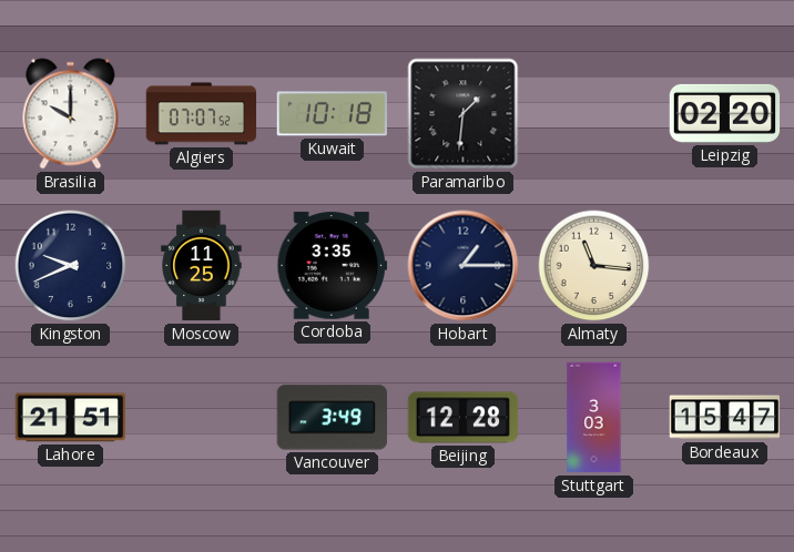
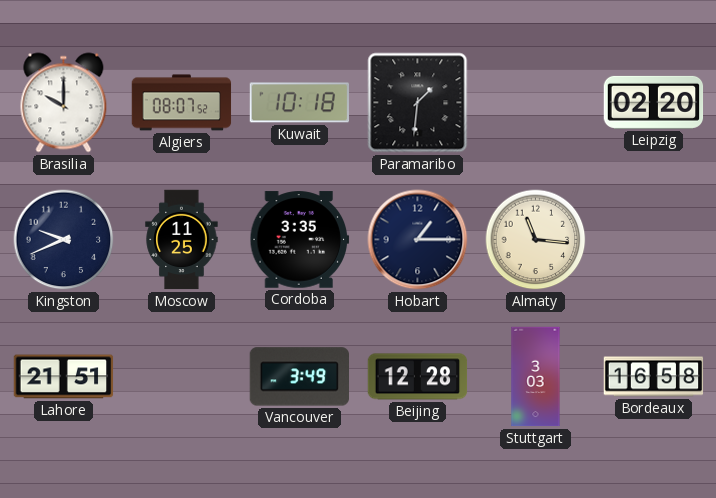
Algiers: 07:07 -> 08:07 (182, 103)
Bordeaux: 15:47 -> 16:58 (654, 377)
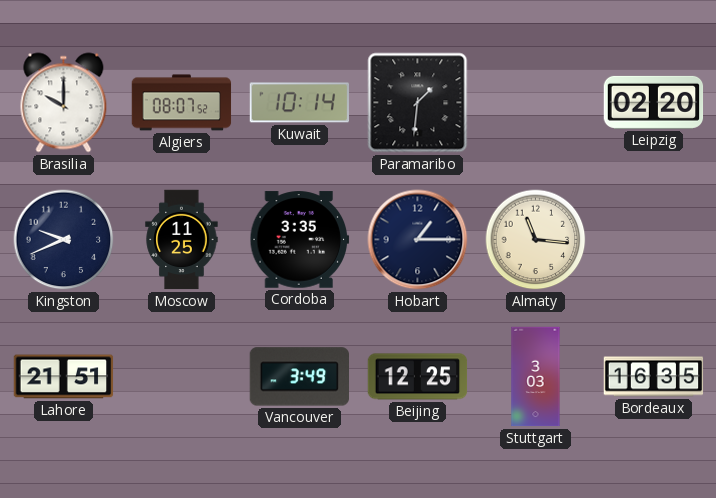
Kuwait: 10:18 -> 10:14 (300, 103)
Beijing: 12:28 -> 12:25 (418, 377)
Bordeaux: 16:58 -> 16:35 (654, 377)
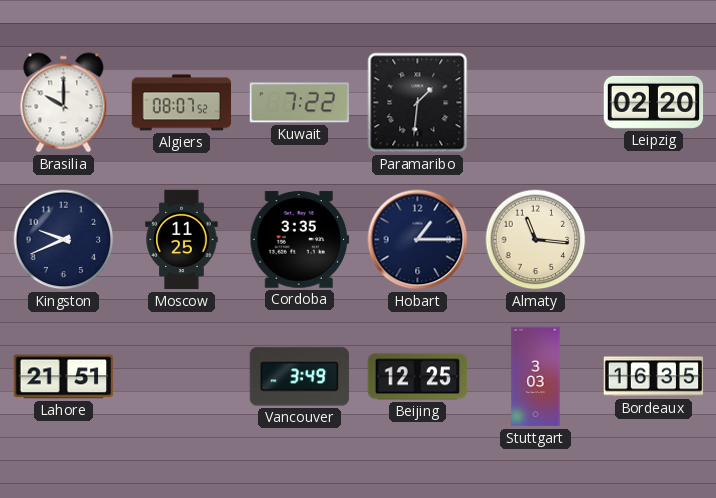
Kuwait: 10:14 -> 7:22 (300, 103)
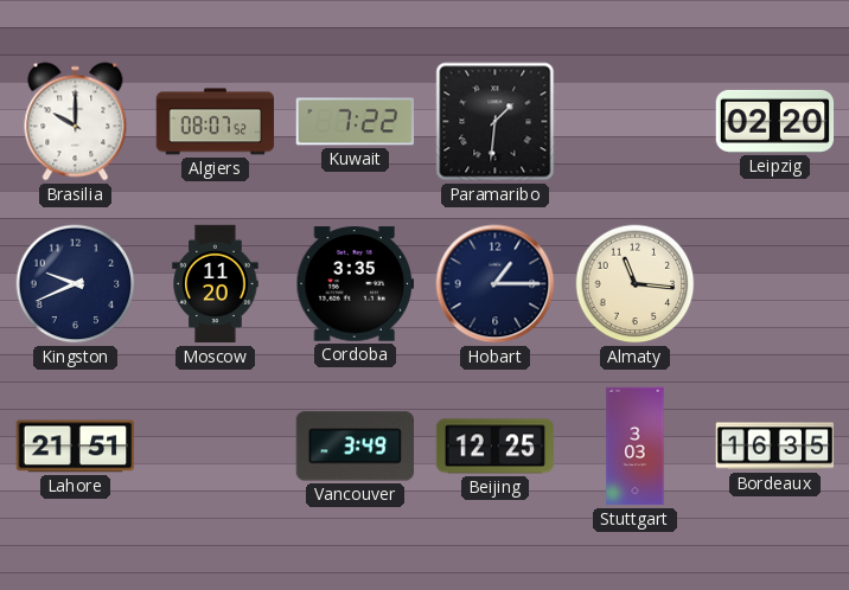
Moscow: 11:25 -> 11:20 (216, 284)
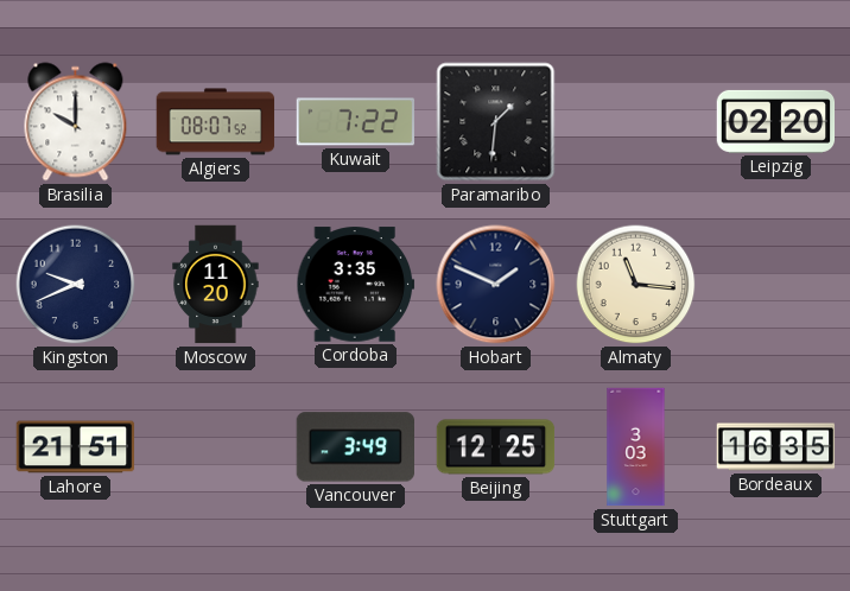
Hobart: 1:15 -> 1:49 (496, 285)
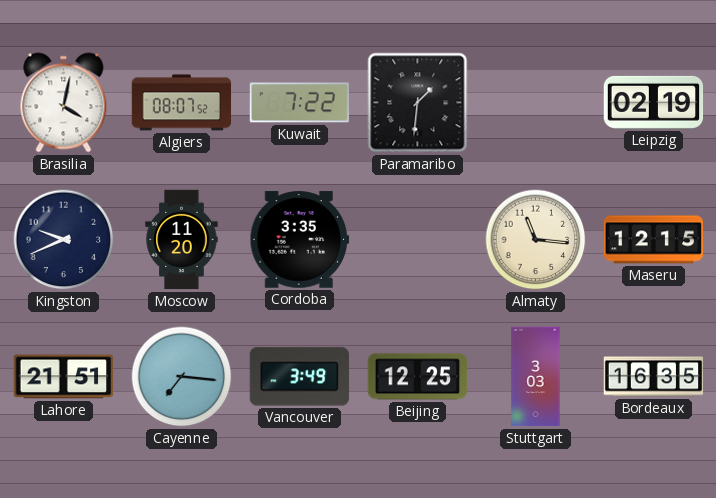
Brasilia: 10:00 -> 4:02 (64, 103)
Leipzig: 02:20 -> 02:19 (654, 102)
Hobart: 1:49 -> none (496, 285)
Maseru: none -> 12:15 (654, 240)
Cayenne: none -> 7:16 (182, 377)
